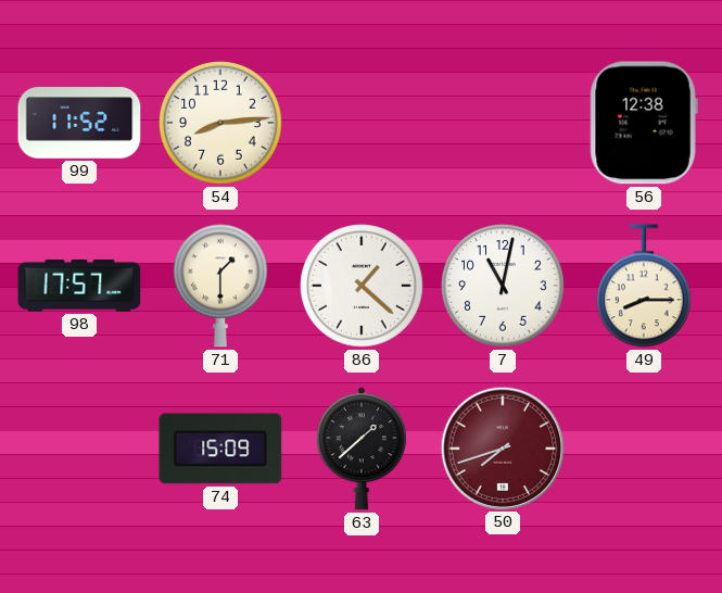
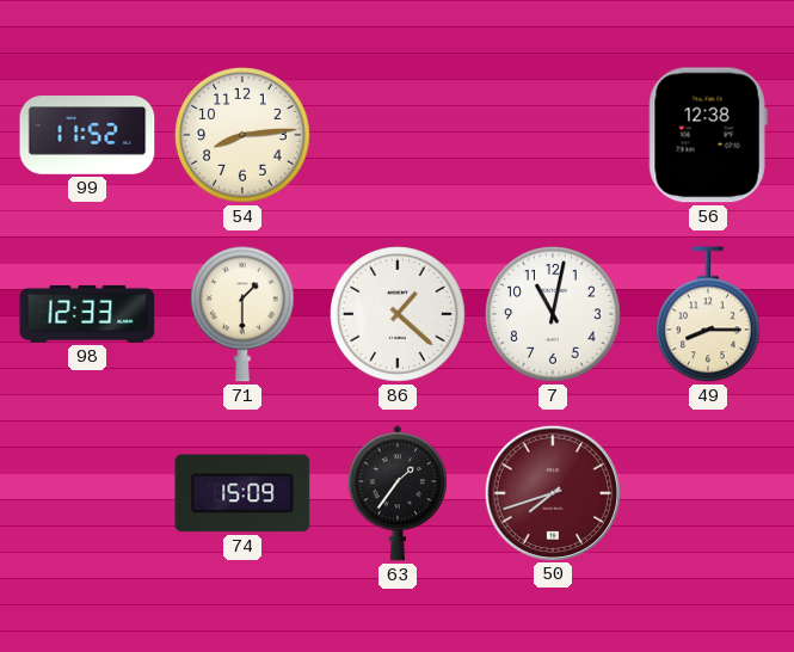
98: 17:57 -> 12:33 (87, 314)
63: 1:38 -> 1:36 (398, 493)
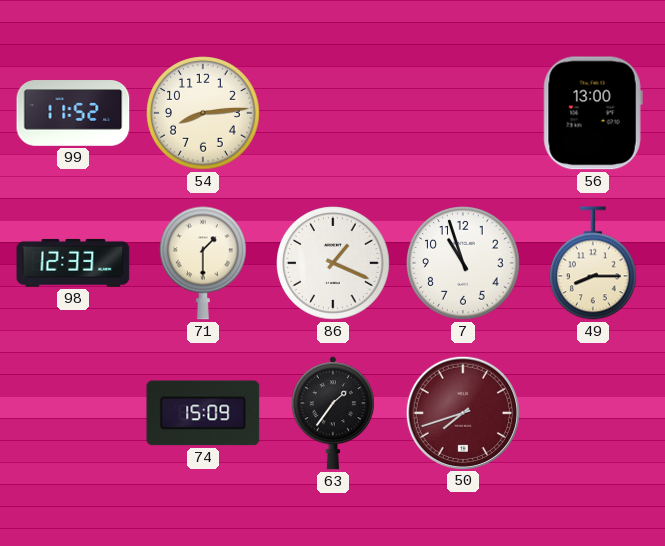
56: 12:38 -> 13:00 (593, 113)
86: 1:22 -> 1:19 (333, 263)
7: 11:02 -> 10:57 (463, 263)
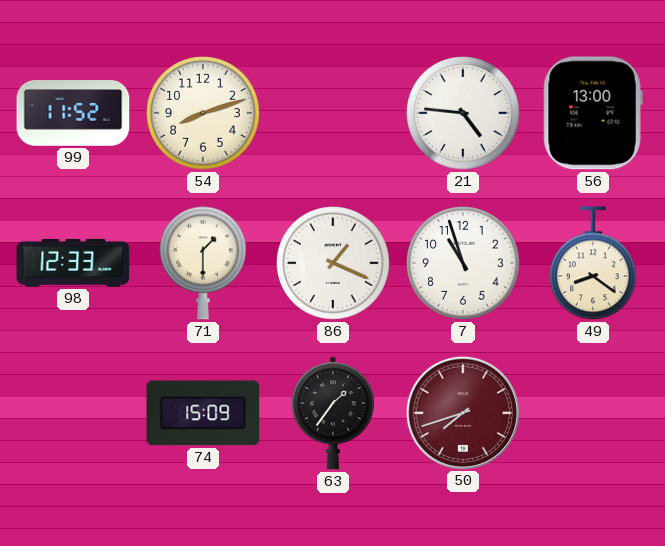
54: 8:14 -> 8:12 (203, 113)
21: none -> 4:46 (463, 113)
49: 8:15 -> 8:21 (594, 263)
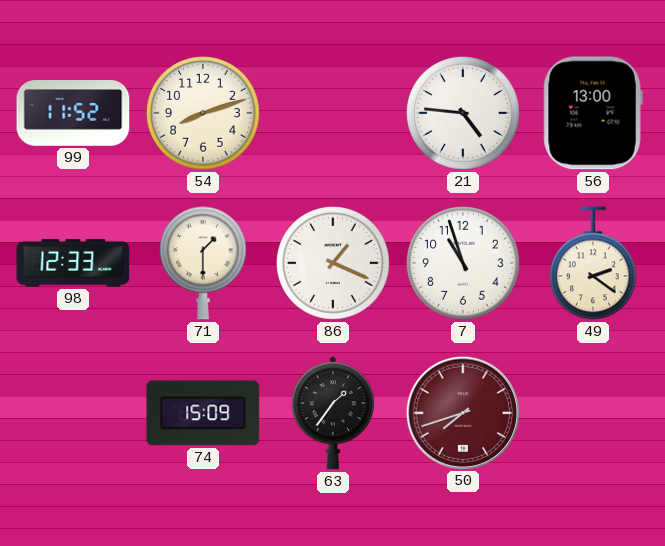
49: 8:21 -> 2:21 (594, 263)
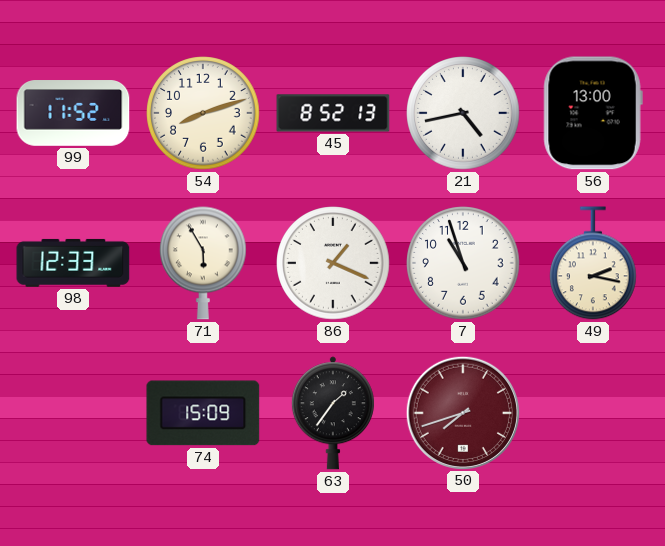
45: none -> 8:52 (333, 113)
21: 4:46 -> 4:43 (463, 113)
71: 1:30 -> 5:55 (204, 263)
49: 2:21 -> 2:17 (594, 263)
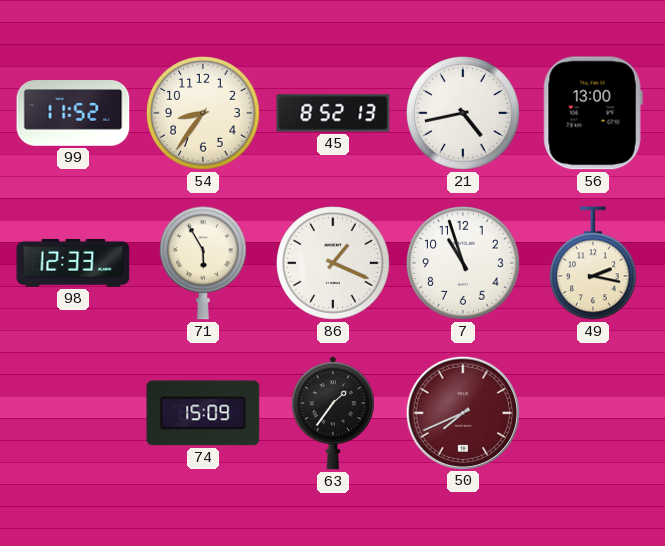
54: 8:12 -> 8:36 (203, 113)
50: 7:42 -> 7:41 (462, 412)
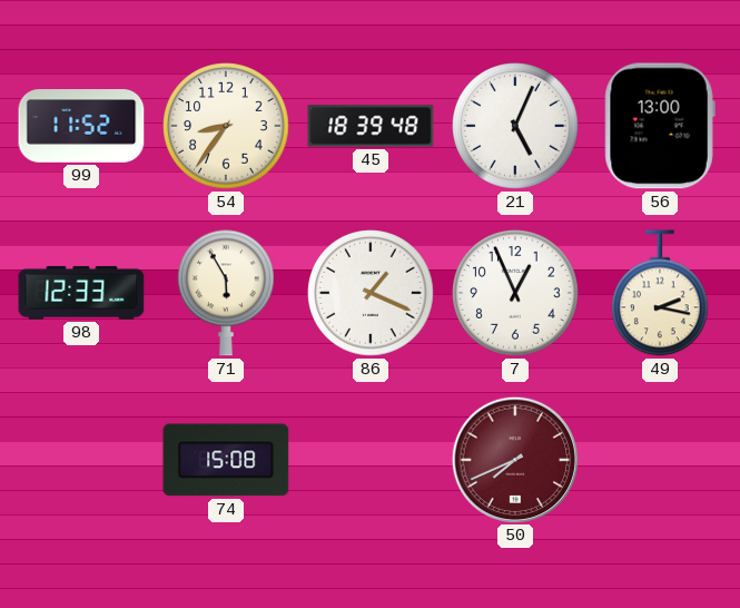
45: 8:52 -> 18:39 (371, 126)
21: 4:43 -> 5:04 (515, 126)
7: 10:57 -> 12:56 (515, 293)
74: 15:09 -> 15:08 (226, 460)
63: 1:36 -> none (333, 413)
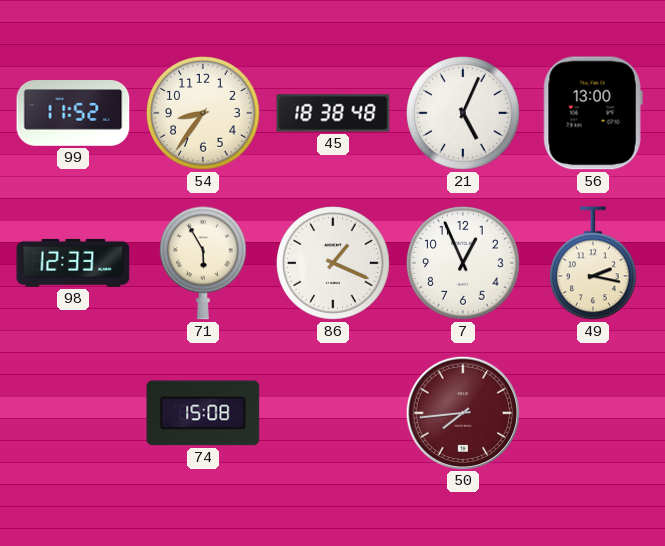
45: 18:39 -> 18:38 (333, 113)
50: 7:41 -> 7:44 (462, 412)
